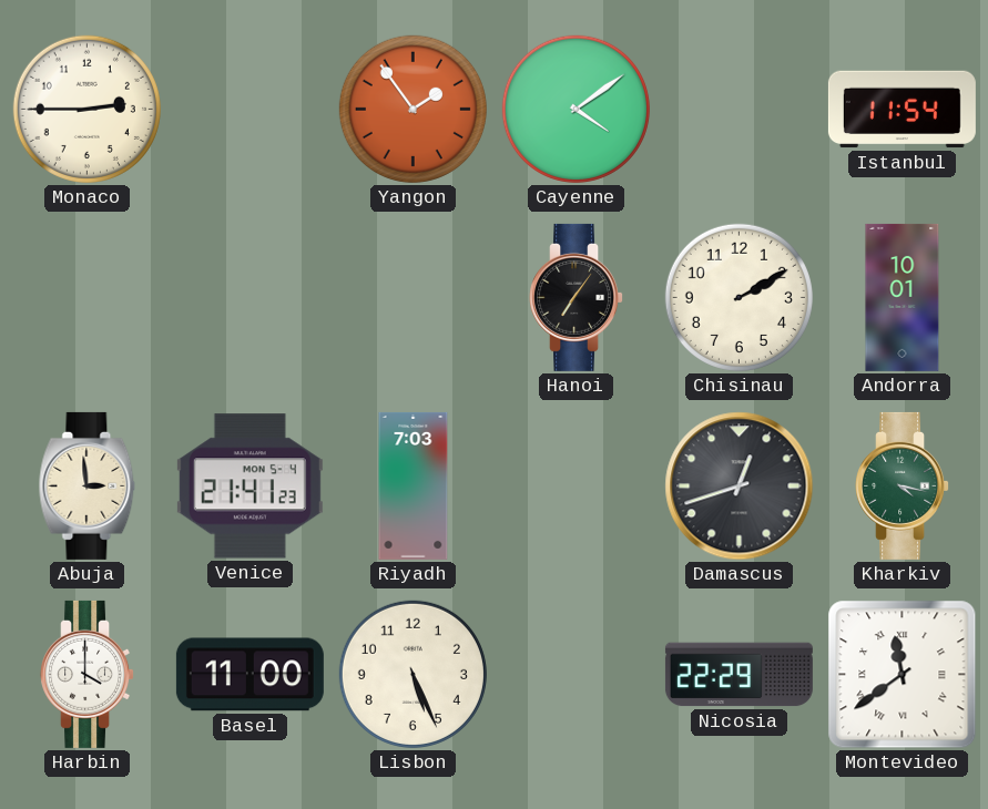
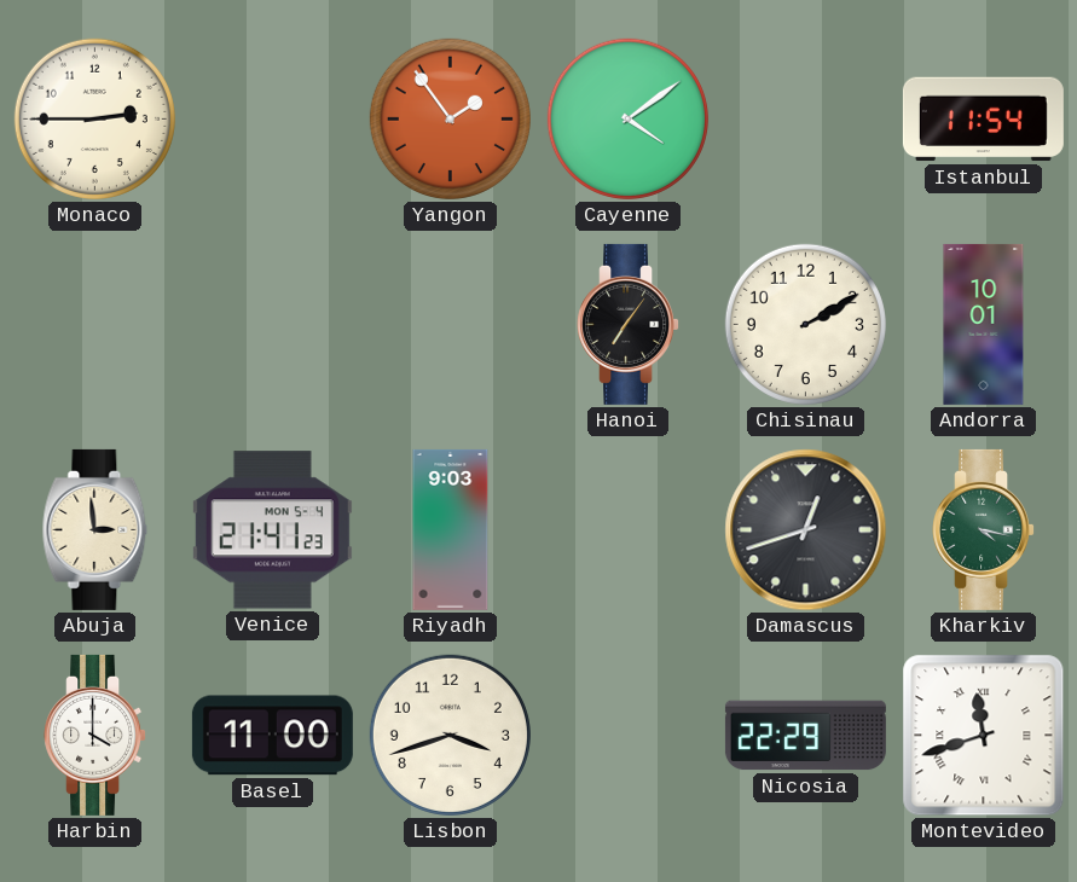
Riyadh: 7:03 -> 9:03 (451, 529)
Lisbon: 5:26 -> 3:42 (450, 735)
Montevideo: 11:39 -> 11:42 (984, 736)
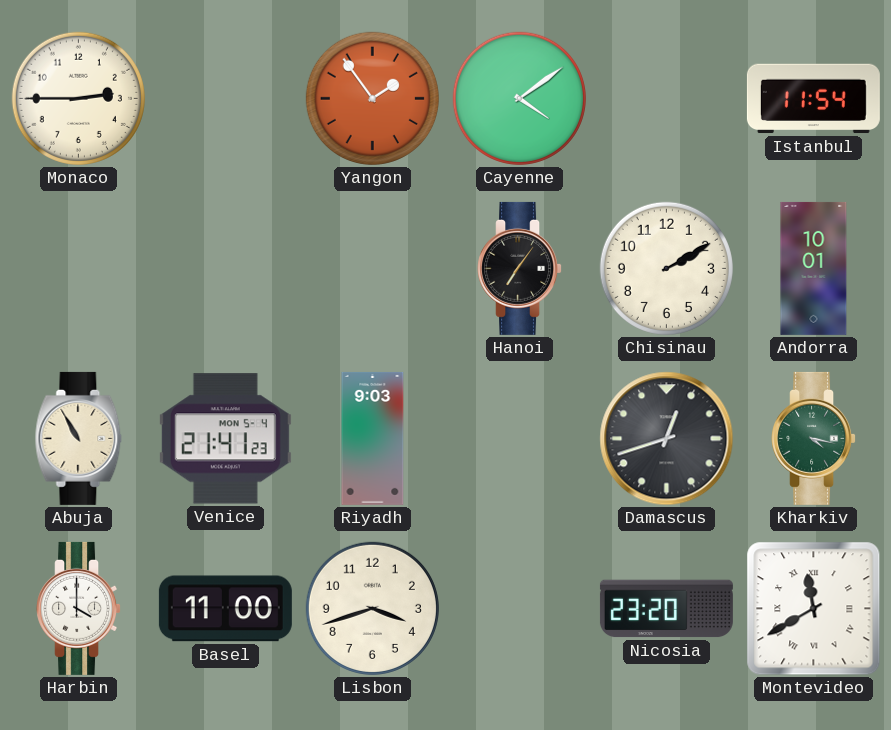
Abuja: 2:59 -> 10:55 (79, 438)
Nicosia: 22:29 -> 23:20 (666, 609)
Montevideo: 11:42 -> 11:40 (814, 609)
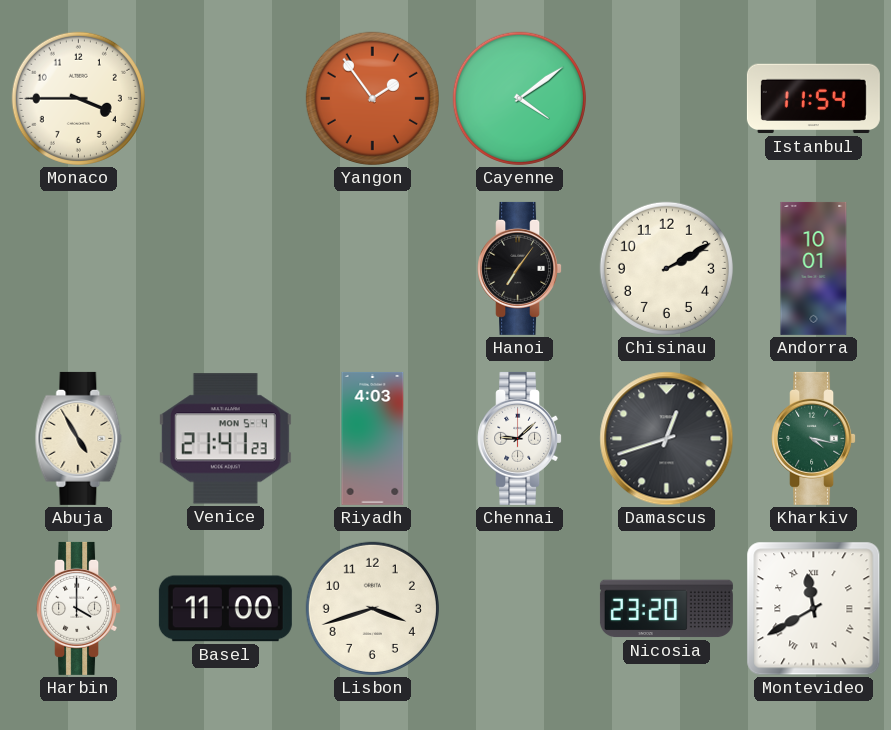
Monaco: 2:45 -> 3:45 (78, 98)
Abuja: 10:55 -> 4:55 (79, 438)
Riyadh: 9:03 -> 4:03 (373, 438)
Chennai: none -> 9:08 (520, 438)
